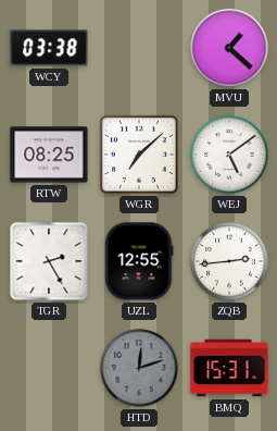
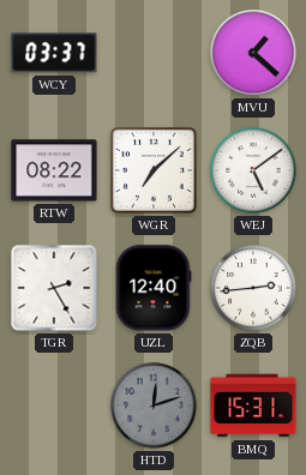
WCY: 03:38 -> 03:37 (54, 53)
RTW: 08:25 -> 08:22 (54, 170)
UZL: 12:55 -> 12:40 (154, 288)
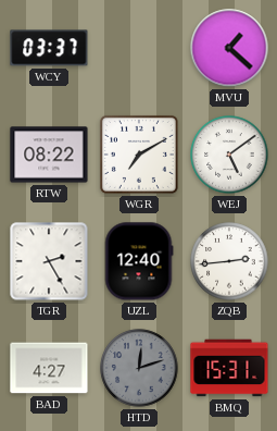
WGR: 7:08 -> 7:10 (139, 155)
BAD: none -> 4:27 (49, 368)
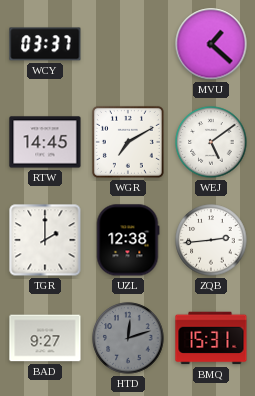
RTW: 08:22 -> 14:45 (45, 142)
TGR: 2:25 -> 2:00 (45, 240)
UZL: 12:40 -> 12:38 (128, 240)
BAD: 4:27 -> 9:27 (45, 338)
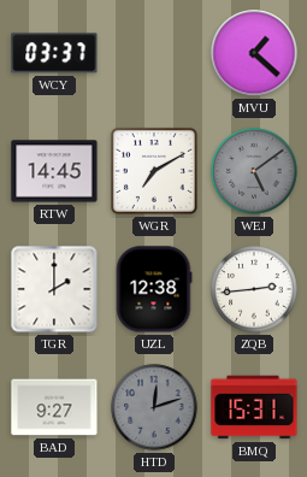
WEJ dial: white -> grey (254, 171)
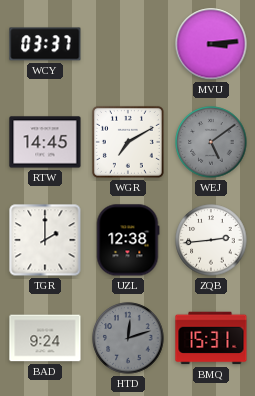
MVU: 1:22 -> 3:14 (211, 44)
BAD: 9:27 -> 9:24 (45, 338)
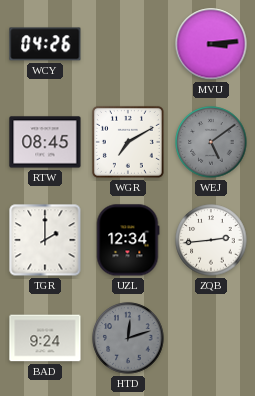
WCY: 03:37 -> 04:26 (45, 44)
RTW: 14:45 -> 08:45 (45, 142)
UZL: 12:38 -> 12:34 (128, 240)
BMQ: 15:31 -> none (211, 338)
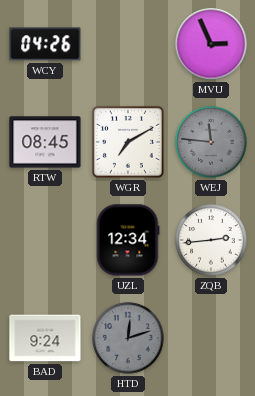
MVU: 3:14 -> 2:56 (211, 44)
WEJ: 5:09 -> 11:46 (211, 142)
TGR: 2:00 -> none (45, 240)
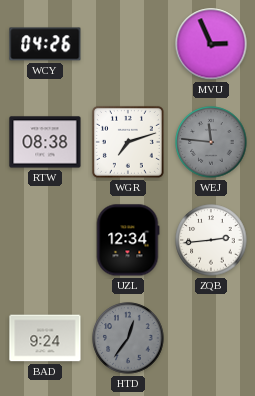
RTW: 08:45 -> 08:38 (45, 142)
WGR: 7:10 -> 7:12 (128, 142)
HTD: 12:12 -> 12:36 (128, 338)
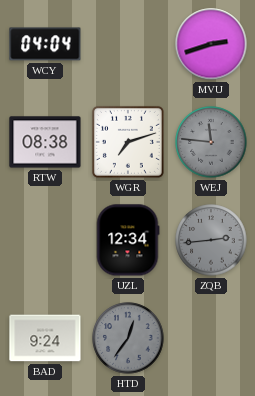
WCY: 04:26 -> 04:04 (45, 44)
MVU: 2:56 -> 2:42 (211, 44)
ZQB dial: white -> grey (211, 240)
